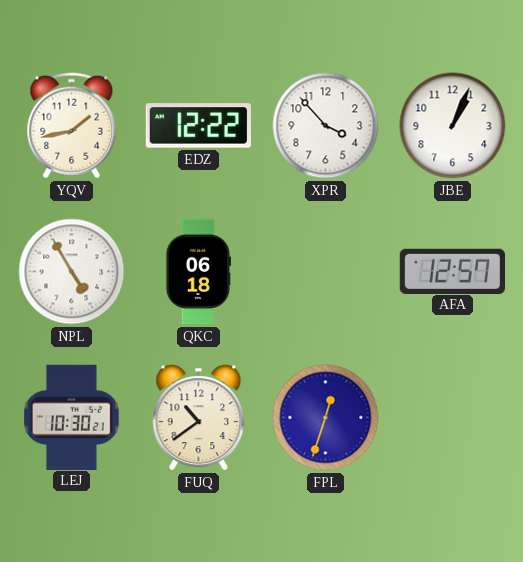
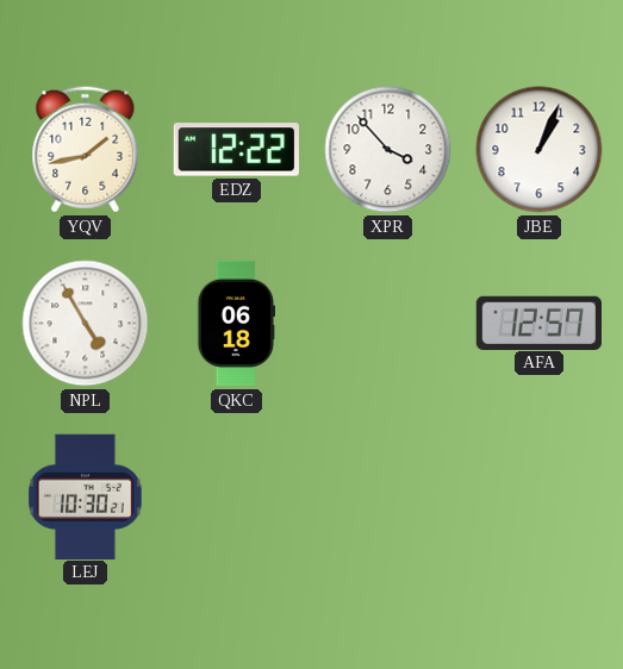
FUQ: 10:39 -> none (199, 418)
FPL: 12:33 -> none (326, 418)
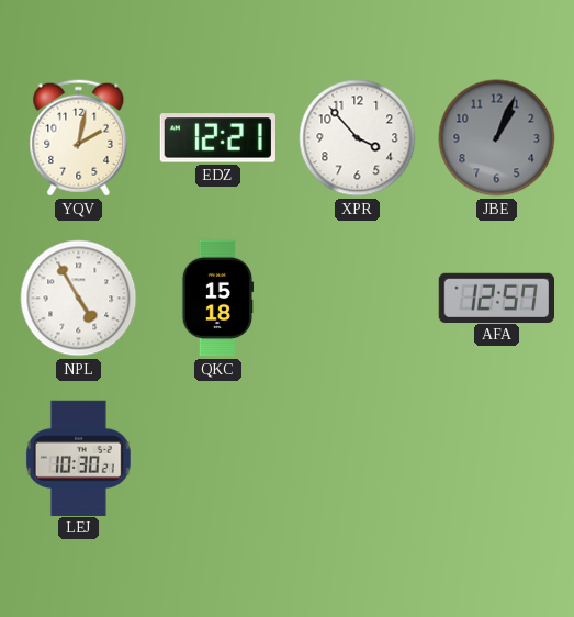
YQV: 1:43 -> 2:02 (79, 138)
EDZ: 12:22 -> 12:21 (217, 138)
JBE dial: white -> grey (497, 138)
QKC: 06:18 -> 15:18 (218, 299)
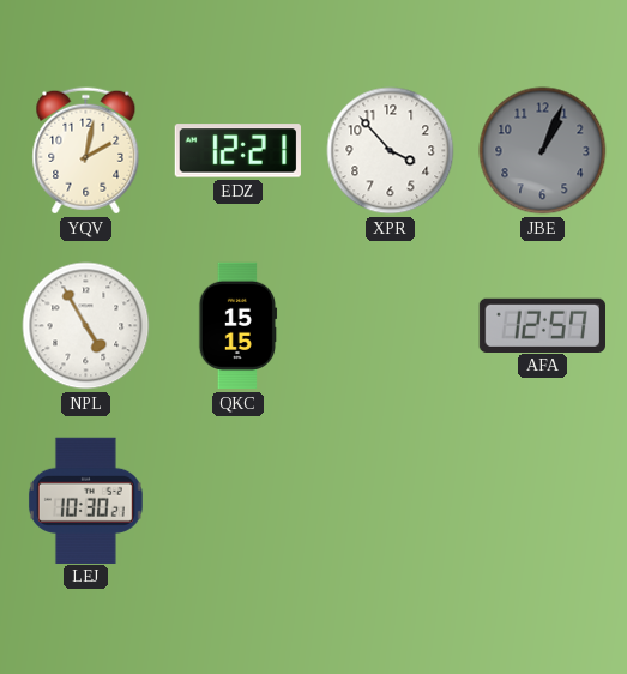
QKC: 15:18 -> 15:15 (239, 326)
